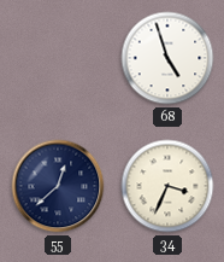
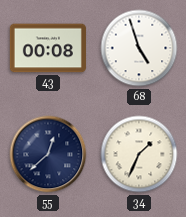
43: none -> 00:08 (48, 48)
34: 3:34 -> 1:34 (139, 154)
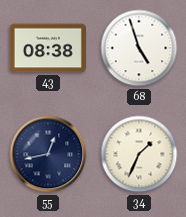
43: 00:08 -> 08:38 (48, 48)
55: 12:38 -> 12:43 (48, 154)
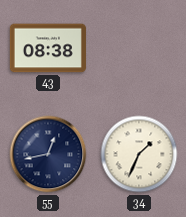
68: 4:57 -> none (139, 48)
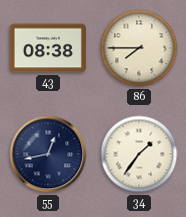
86: none -> 7:45 (139, 48)
34: 1:34 -> 1:36 (139, 154)
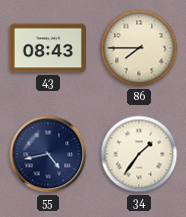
43: 08:38 -> 08:43 (48, 48)
55: 12:43 -> 4:43 (48, 154)
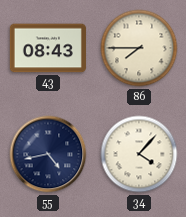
34: 1:36 -> 4:07 (139, 154)
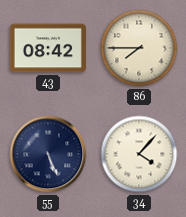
43: 08:43 -> 08:42 (48, 48)
55: 4:43 -> 5:26 (48, 154)
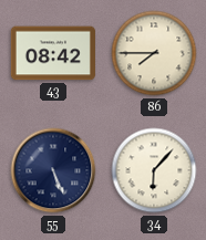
34: 4:07 -> 6:07 (154, 170)
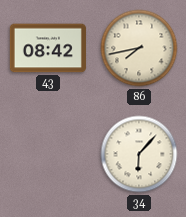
86: 7:45 -> 7:43 (139, 48)
55: 5:26 -> none (53, 170)
